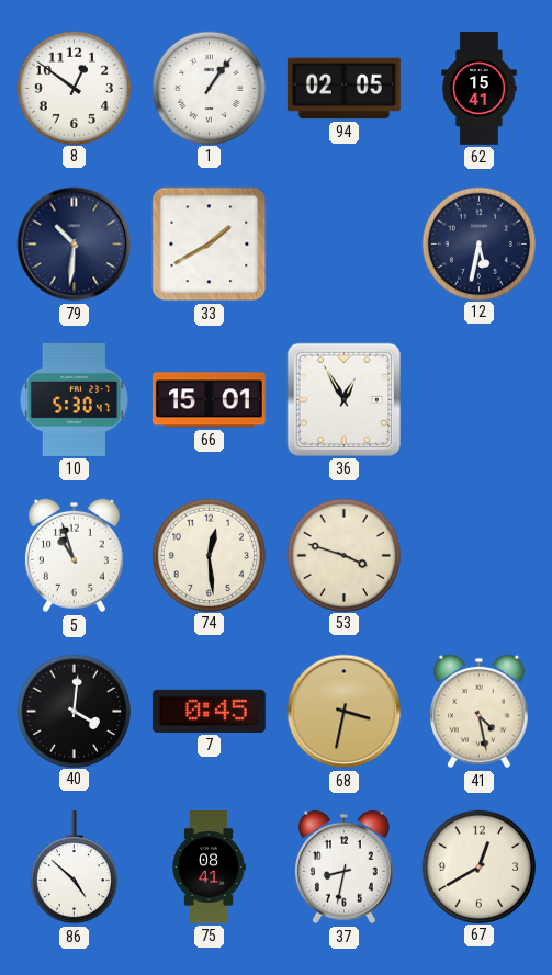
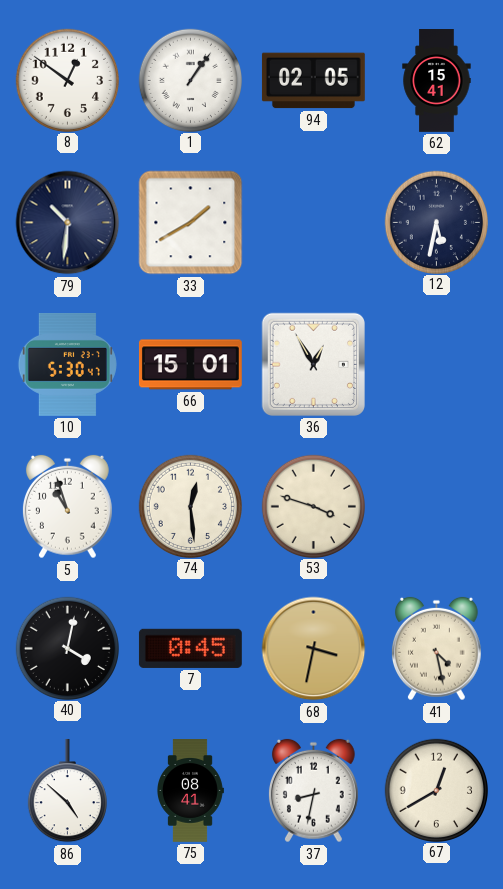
40: 4:01 -> 4:02 (67, 648)
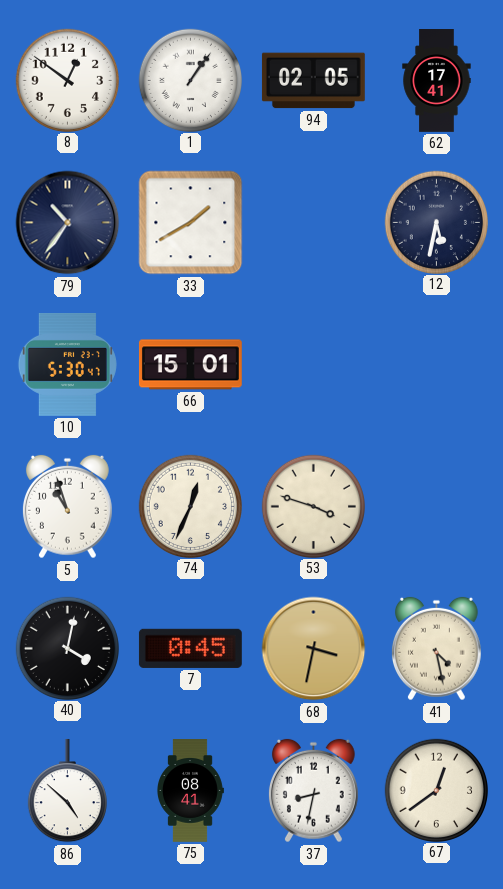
62: 15:41 -> 17:41 (437, 81)
79: 10:31 -> 10:36 (68, 223)
36: 12:55 -> none (313, 364)
74: 12:29 -> 12:34 (190, 506)
67: 12:40 -> 12:39 (436, 790)
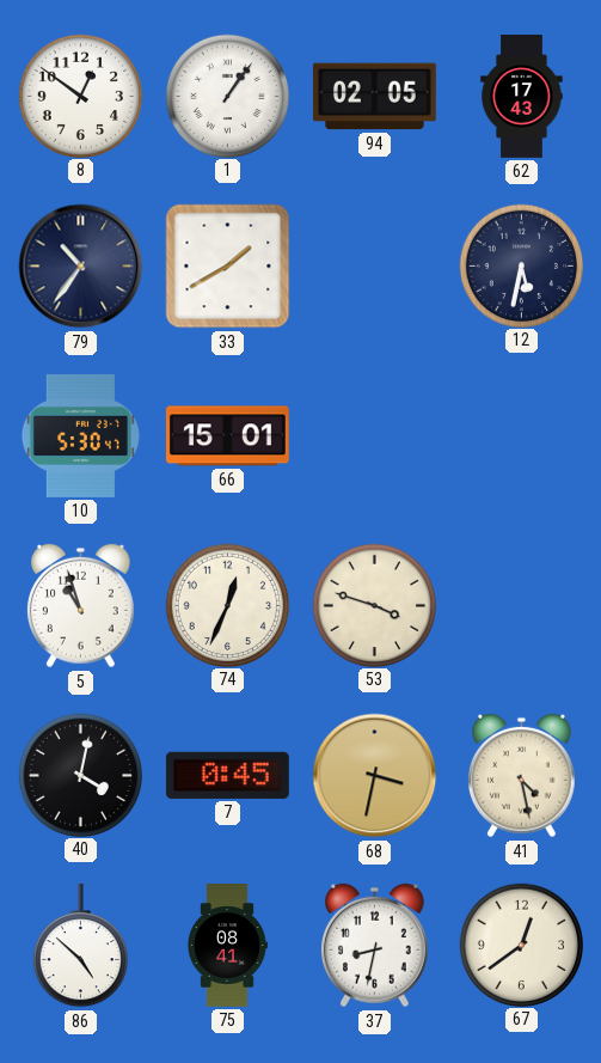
62: 17:41 -> 17:43 (522, 97)
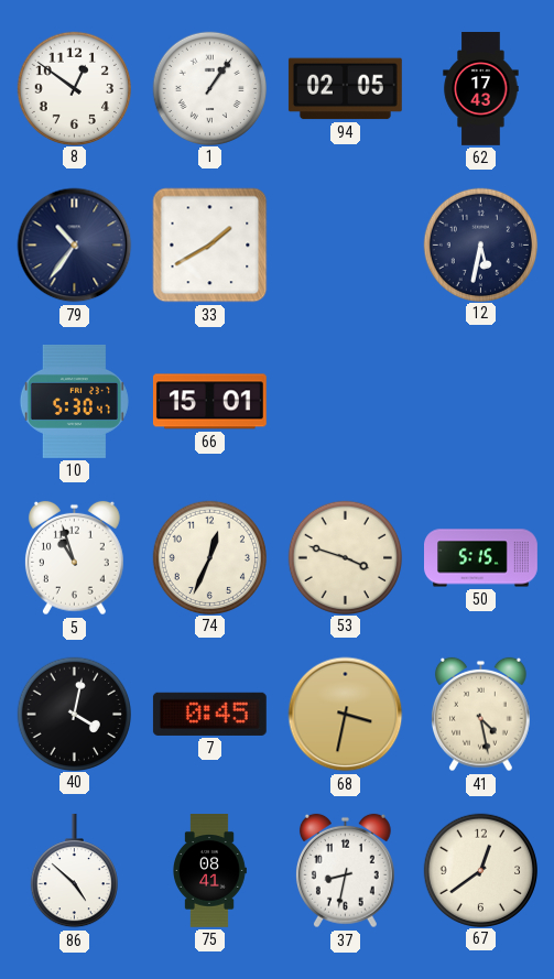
50: none -> 5:15 (481, 558)
